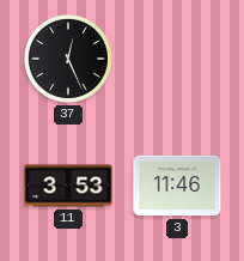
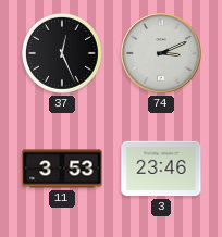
74: none -> 3:11 (161, 53)
3: 11:46 -> 23:46 (161, 169)
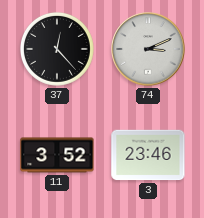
37: 12:26 -> 12:23 (57, 49)
11: 3:53 -> 3:52 (57, 155)
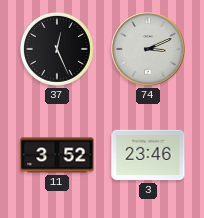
37: 12:23 -> 12:26 (57, 49)
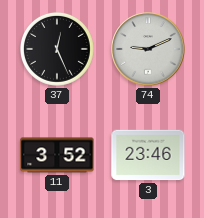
74: 3:11 -> 9:11 (148, 49)
